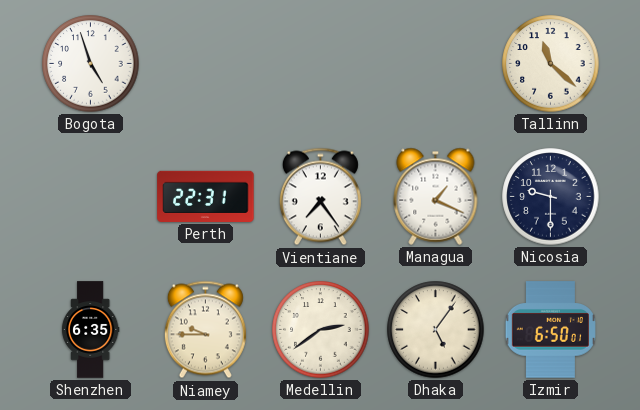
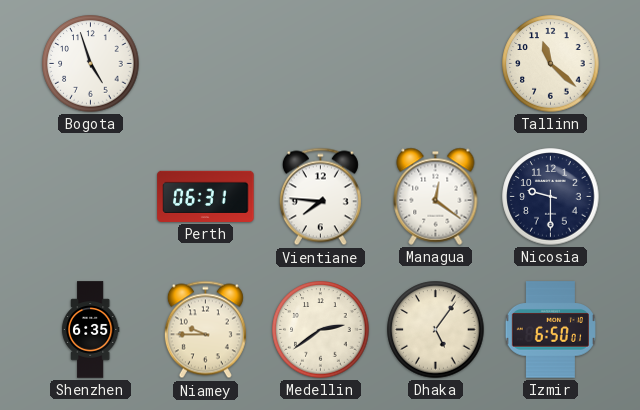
Perth: 22:31 -> 06:31 (206, 196)
Vientiane: 7:24 -> 7:46 (320, 197)
Managua: 1:19 -> 12:21 (436, 196)
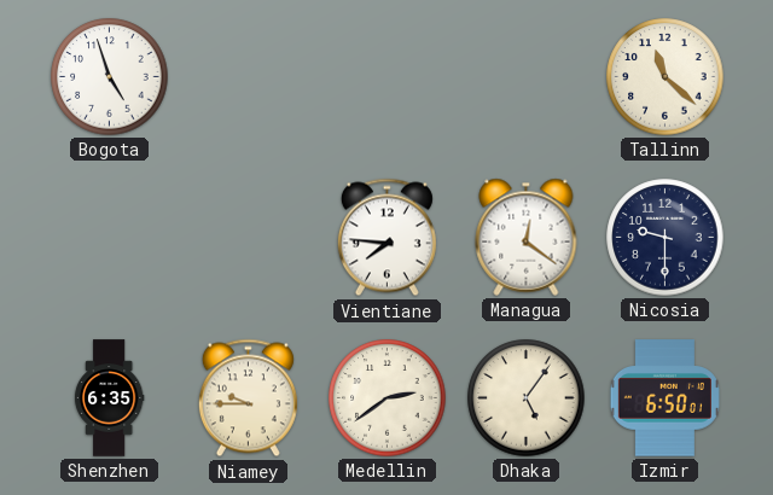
Perth: 06:31 -> none (206, 196)
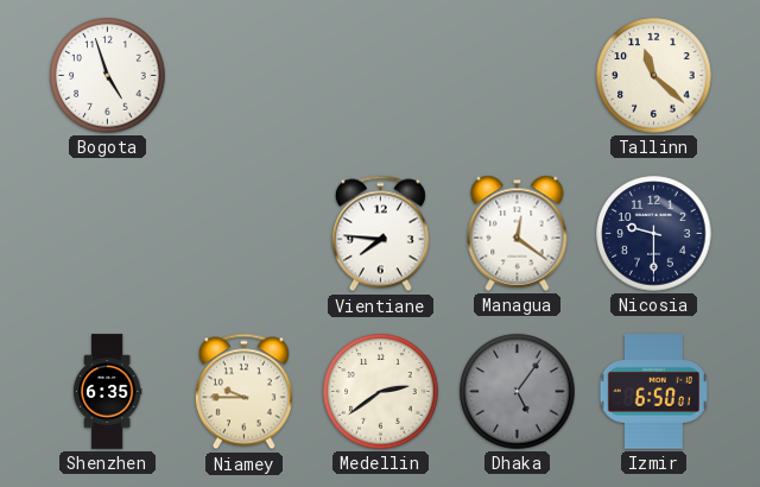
Dhaka dial: cream -> grey (518, 392)
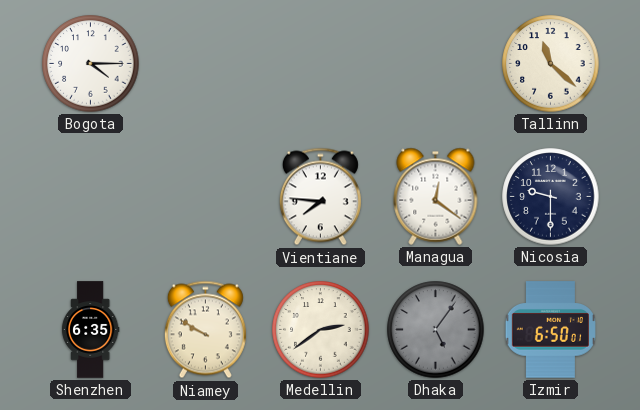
Bogota: 4:57 -> 4:15 (91, 64)
Niamey: 9:45 -> 9:50 (205, 330)
